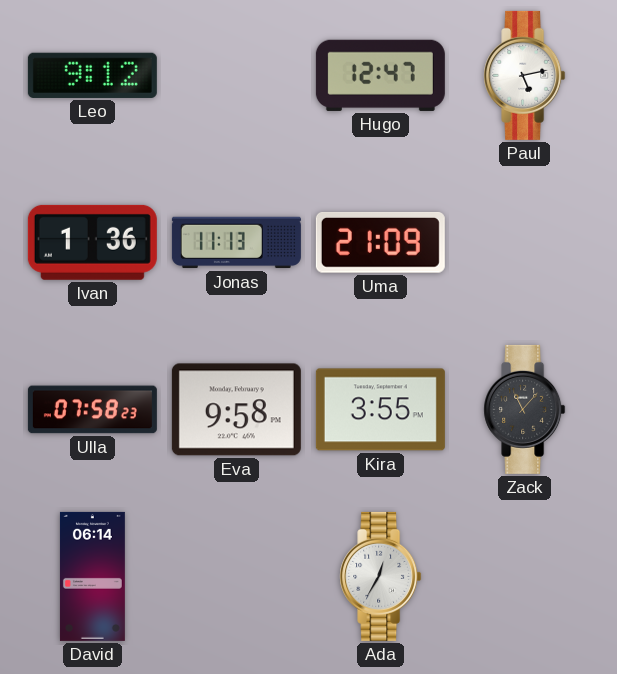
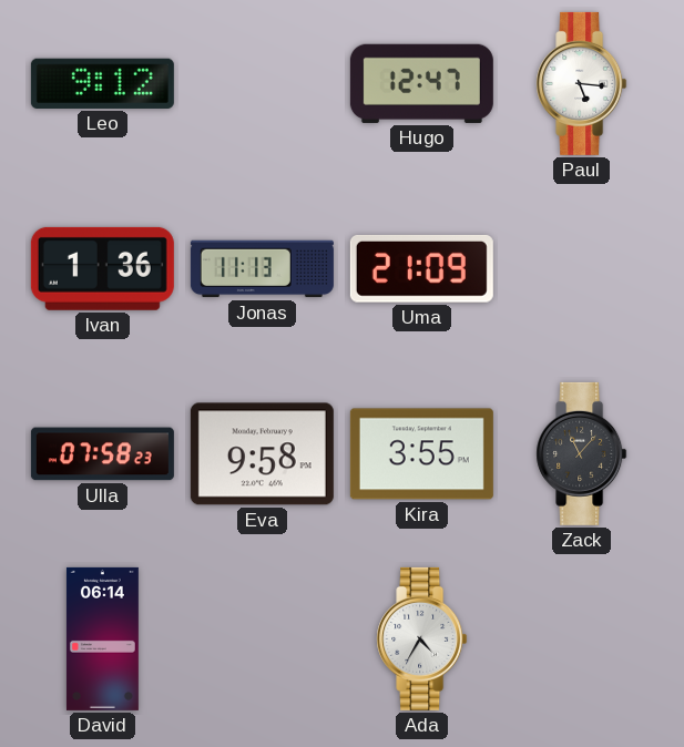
Paul: 5:13 -> 5:16 (582, 83)
Ada: 12:35 -> 4:35 (422, 638)
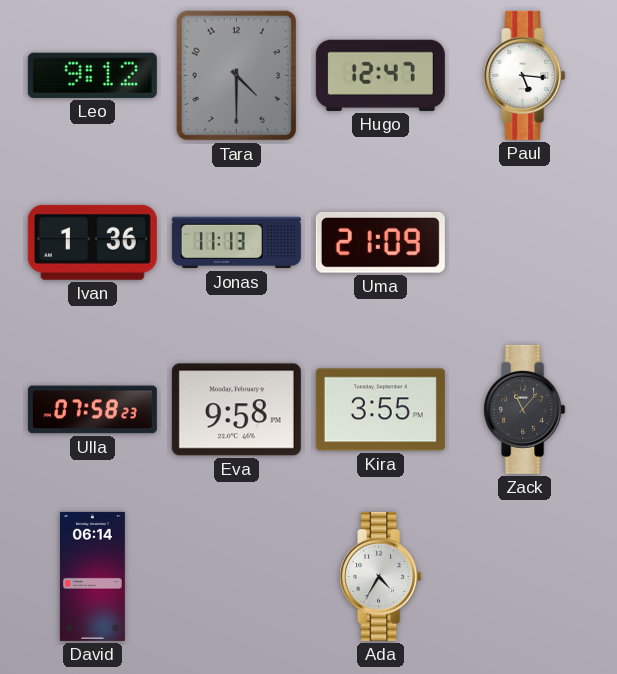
Tara: none -> 4:30 (237, 76)
